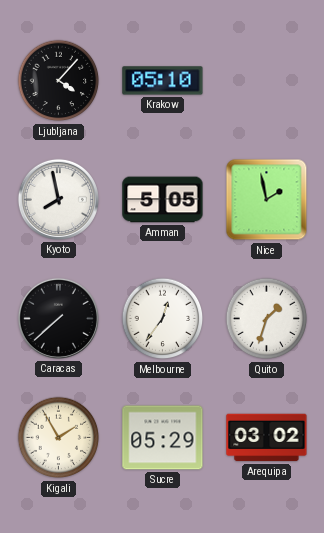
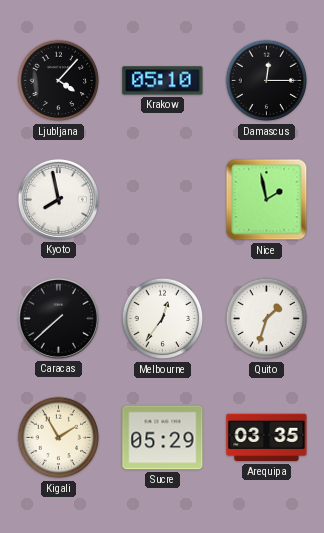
Damascus: none -> 12:15 (267, 81)
Amman: 5:05 -> none (163, 200)
Arequipa: 03:02 -> 03:35 (267, 438)
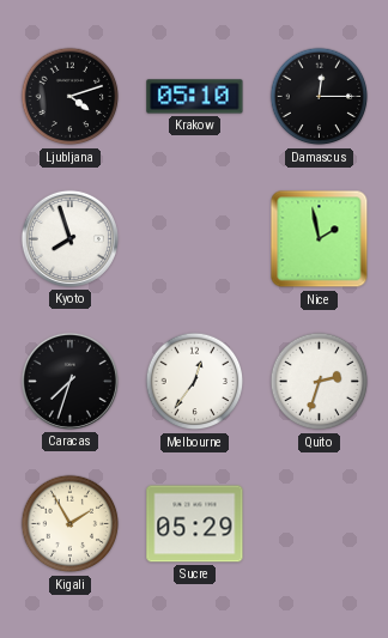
Ljubljana: 4:07 -> 4:12 (71, 97)
Kyoto: 7:58 -> 7:57 (69, 238)
Caracas: 7:38 -> 7:33 (69, 381)
Quito: 1:33 -> 2:33 (320, 382)
Arequipa: 03:35 -> none (267, 438)
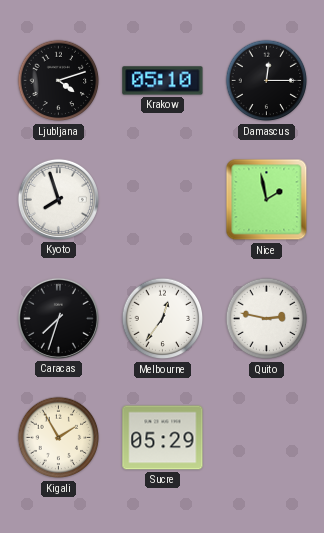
Quito: 2:33 -> 2:47 (267, 319)
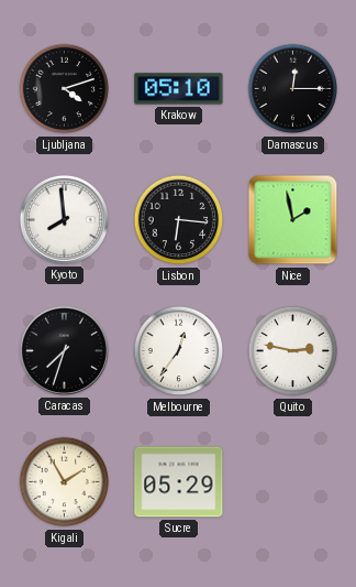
Kyoto: 7:57 -> 7:59 (64, 219)
Lisbon: none -> 6:16 (179, 220)
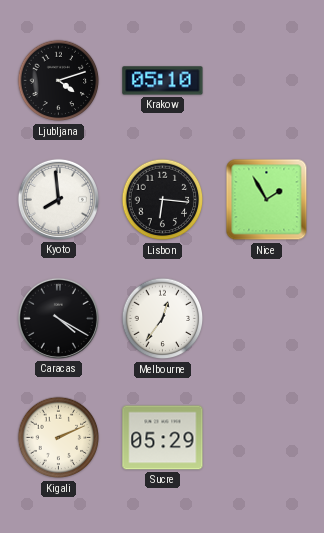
Damascus: 12:15 -> none (293, 89)
Nice: 1:58 -> 1:55 (267, 200)
Caracas: 7:33 -> 4:20 (58, 318)
Quito: 2:47 -> none (293, 351)
Kigali: 1:55 -> 2:11 (59, 438)
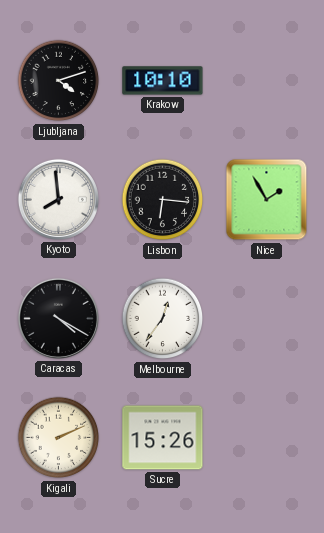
Krakow: 05:10 -> 10:10 (163, 81)
Sucre: 05:29 -> 15:26 (163, 438)
